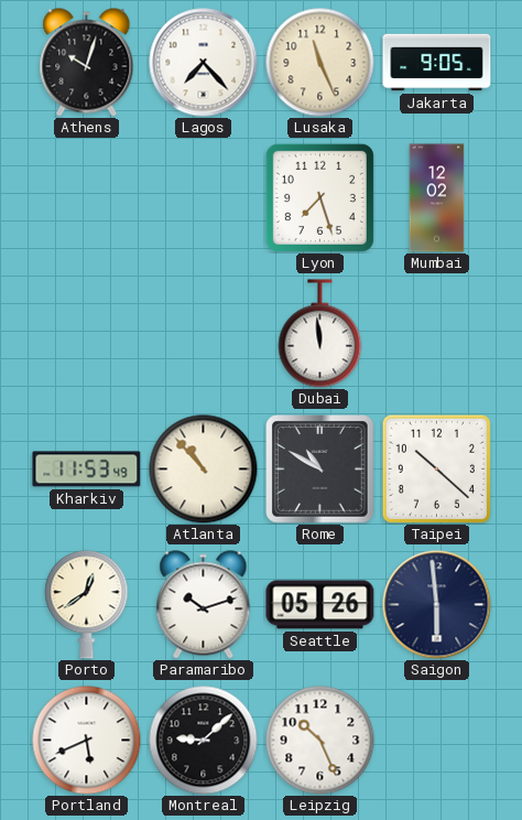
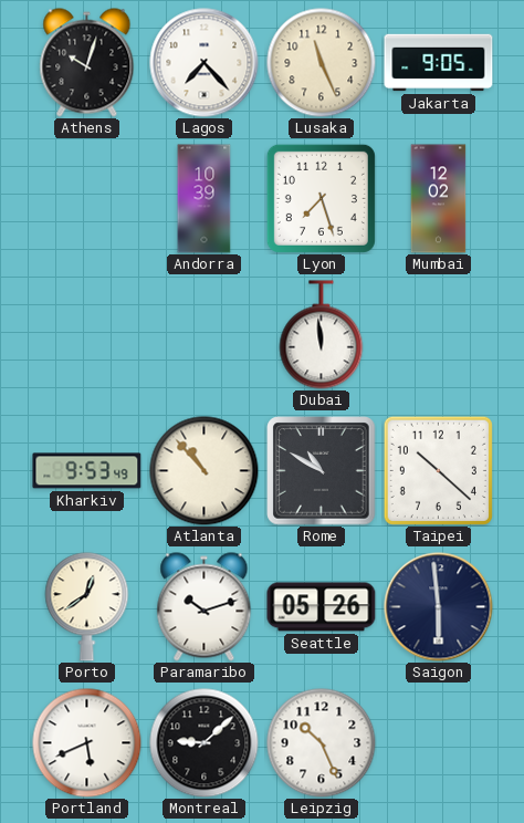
Andorra: none -> 10:39 (205, 199)
Kharkiv: 11:53 -> 9:53 (87, 471)
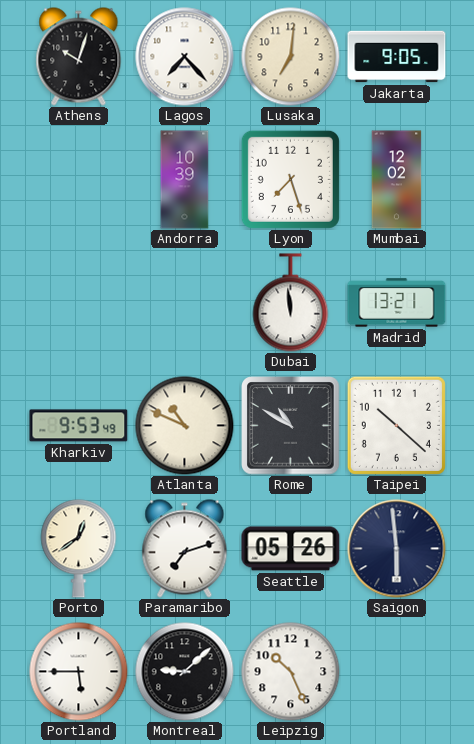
Lusaka: 11:26 -> 7:01 (291, 57)
Madrid: none -> 13:21 (397, 303)
Atlanta: 10:53 -> 10:49 (185, 426)
Paramaribo: 10:12 -> 7:12 (185, 549)
Portland: 5:41 -> 5:45 (79, 672)
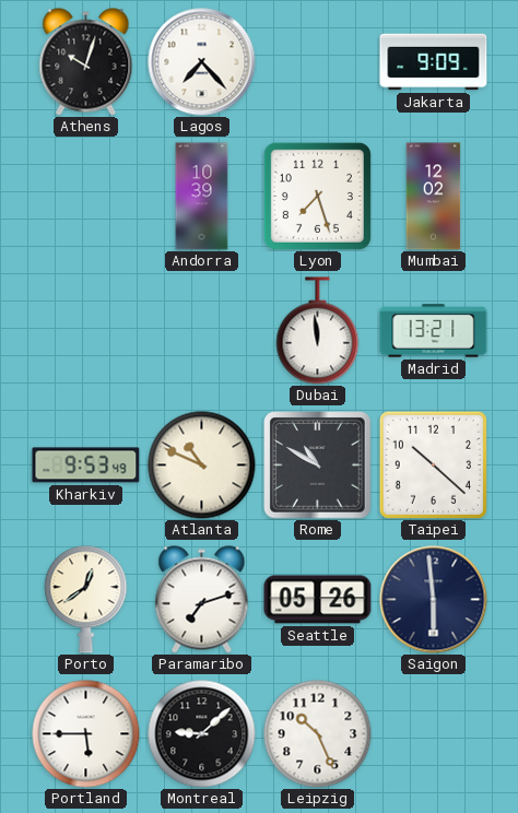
Lusaka: 7:01 -> none (291, 57)
Jakarta: 9:05 -> 9:09 (434, 62)
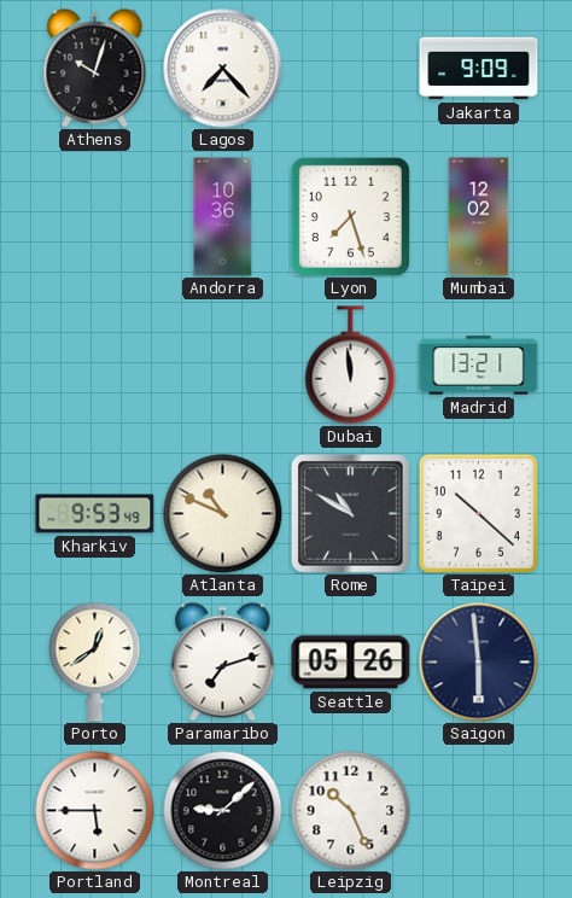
Andorra: 10:39 -> 10:36 (223, 217)
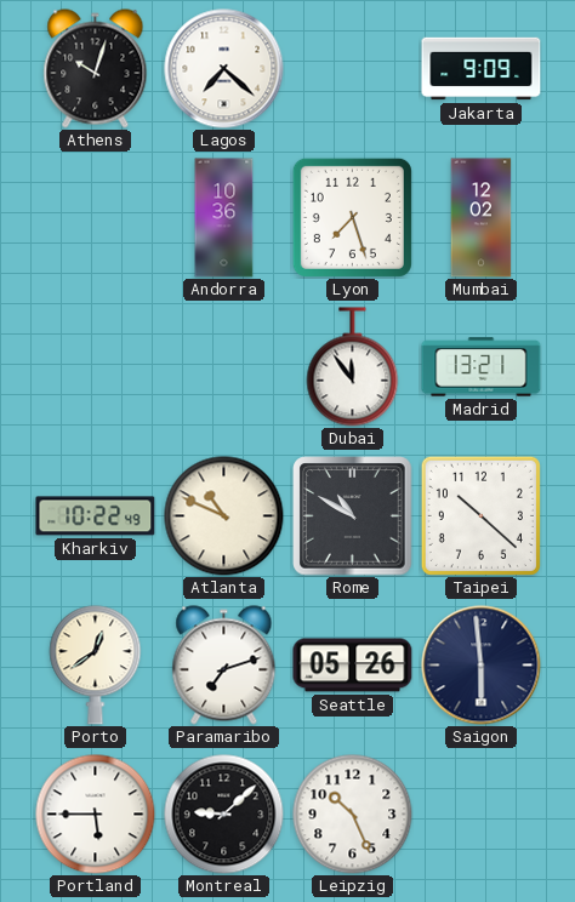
Lagos: 7:23 -> 7:22 (224, 69)
Dubai: 11:59 -> 11:54 (353, 367)
Kharkiv: 9:53 -> 10:22 (96, 516)
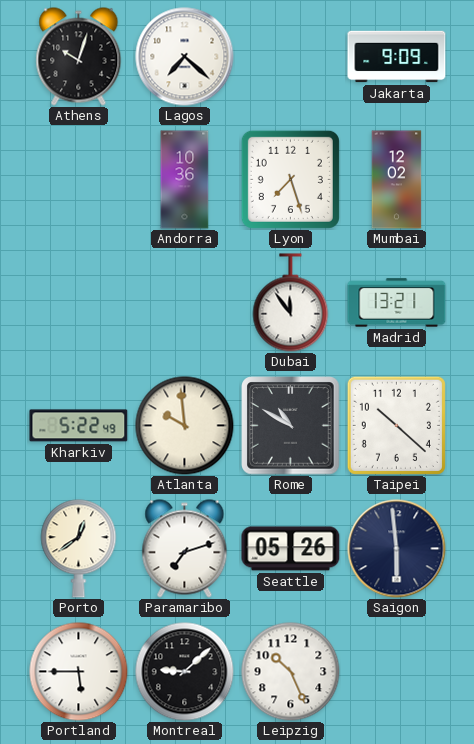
Kharkiv: 10:22 -> 5:22 (79, 426)
Atlanta: 10:49 -> 9:59 (185, 426)
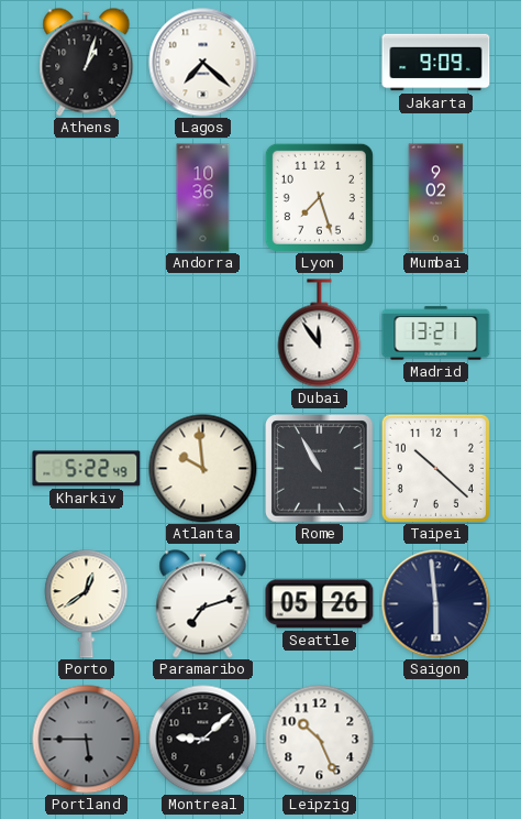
Athens: 10:03 -> 1:03 (87, 63)
Mumbai: 12:02 -> 9:02 (436, 198)
Rome: 10:50 -> 10:55 (320, 469)
Portland dial: white -> grey (87, 740)
